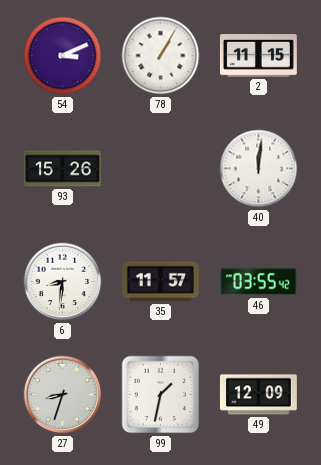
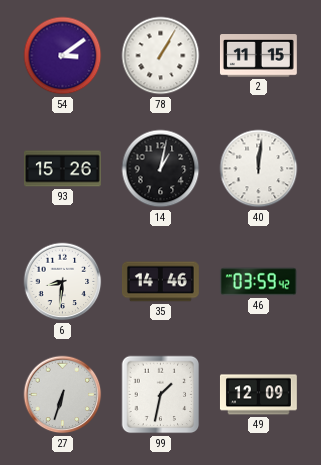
54: 3:11 -> 3:09 (63, 56)
14: none -> 1:02 (161, 169)
35: 11:57 -> 14:46 (160, 282)
46: 03:55 -> 03:59 (258, 282)
27: 8:33 -> 6:33 (63, 395)
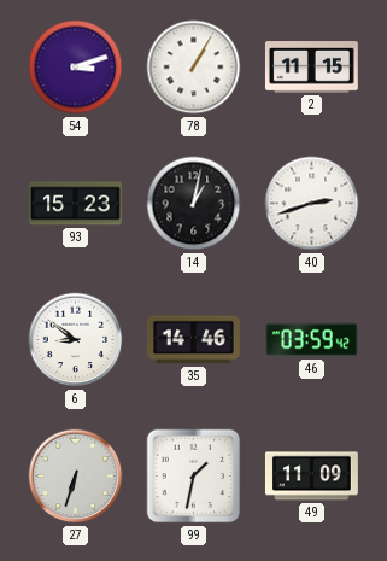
54: 3:09 -> 3:12 (76, 68)
93: 15:26 -> 15:23 (75, 204)
40: 12:01 -> 2:42 (312, 204)
6: 8:31 -> 8:51 (76, 340)
49: 12:09 -> 11:09 (311, 477)
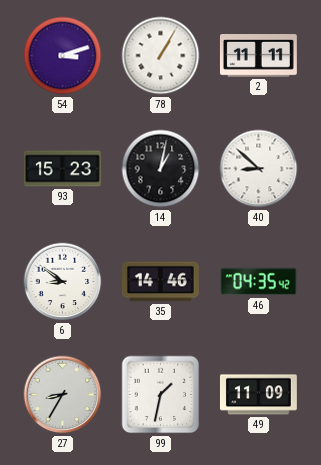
2: 11:15 -> 11:11 (258, 56)
40: 2:42 -> 8:52 (259, 169)
46: 03:59 -> 04:35 (258, 282)
27: 6:33 -> 8:35 (63, 395)
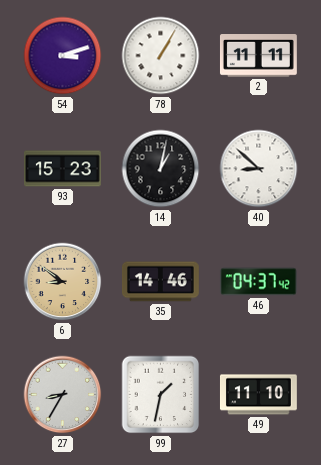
6 dial: white -> champagne (63, 282)
46: 04:35 -> 04:37 (258, 282)
49: 11:09 -> 11:10 (258, 395)
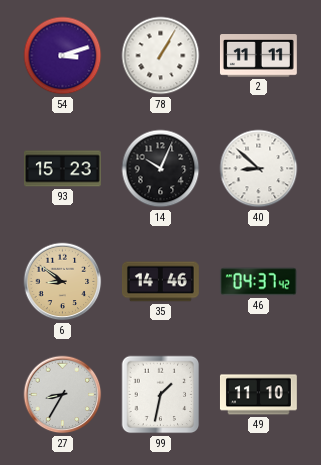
14: 1:02 -> 10:04 (161, 169)
